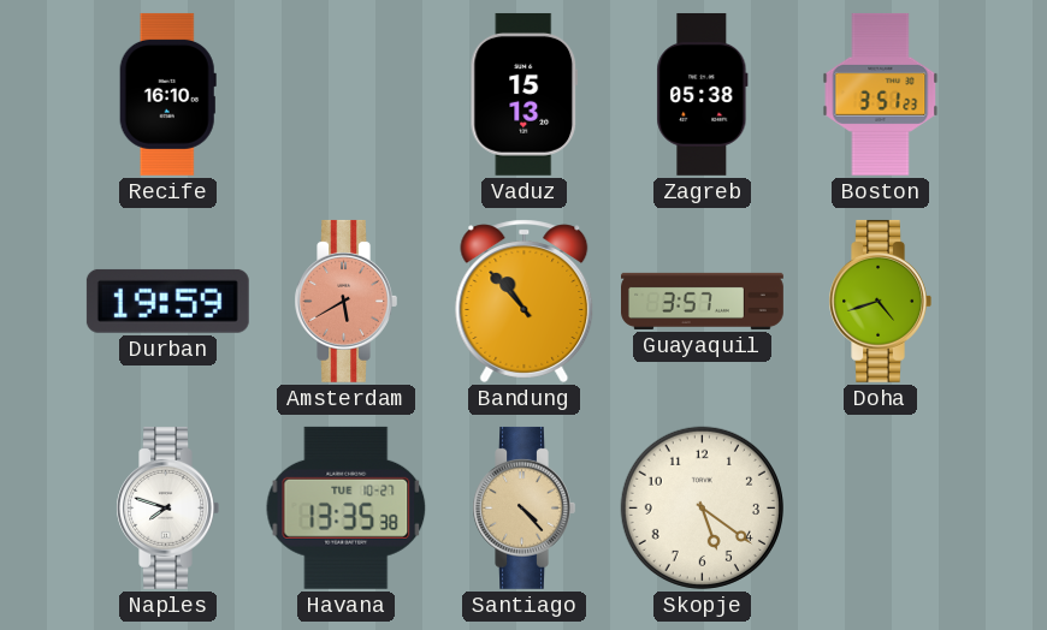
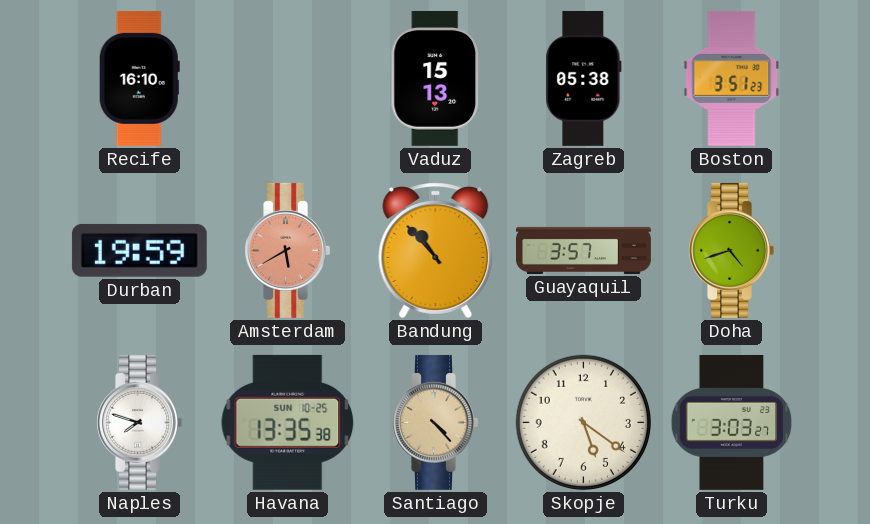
Havana date: TUE 10-27 -> SUN 10-25 (288, 422)
Turku: none -> 3:03 (732, 422)
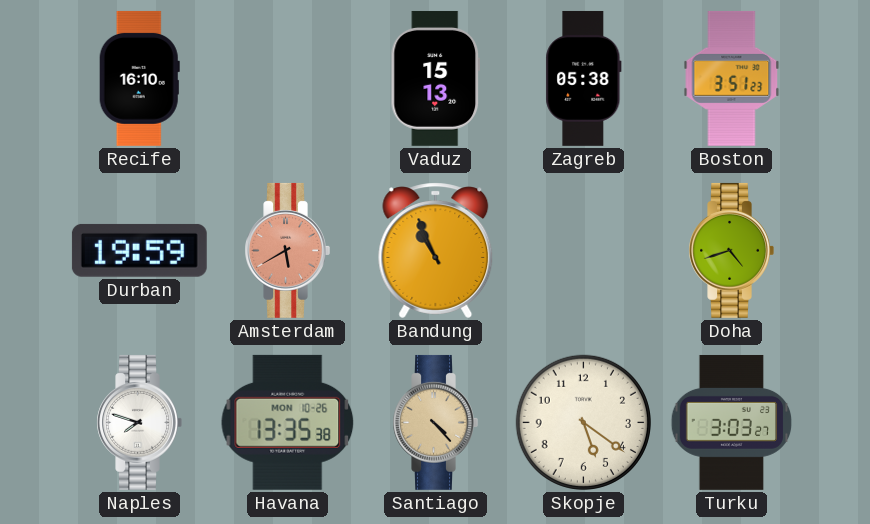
Bandung: 10:53 -> 10:56 (436, 250)
Guayaquil: 3:57 -> none (584, 250)
Havana date: SUN 10-25 -> MON 10-26 (288, 422)
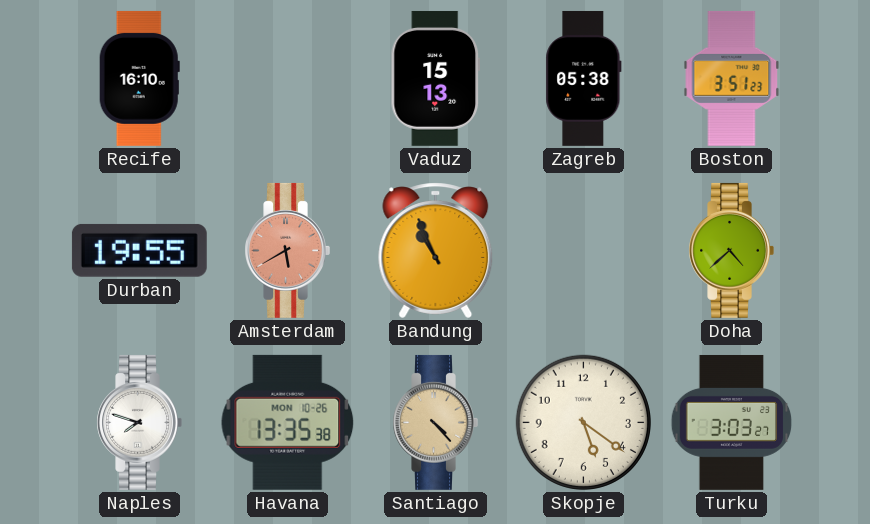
Durban: 19:59 -> 19:55 (139, 250)
Doha: 4:42 -> 4:38 (731, 250)
